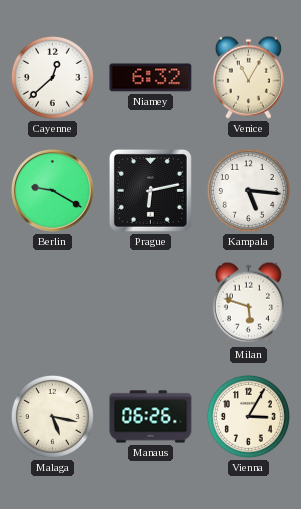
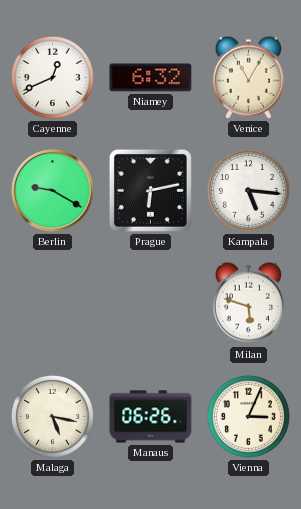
Cayenne: 12:38 -> 12:41 (52, 77)
Vienna: 3:05 -> 3:04 (248, 416)
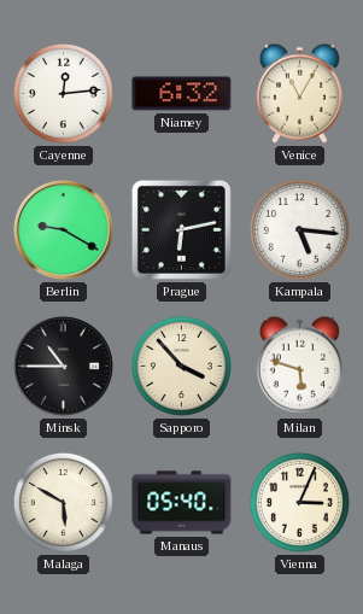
Cayenne: 12:41 -> 12:14 (63, 93)
Minsk: none -> 10:45 (64, 367)
Sapporo: none -> 3:53 (181, 366)
Malaga: 5:17 -> 5:50 (63, 502)
Manaus: 06:26 -> 05:40 (182, 503)
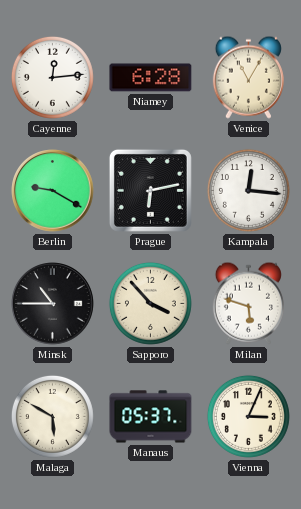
Niamey: 6:32 -> 6:28 (151, 78)
Kampala: 5:16 -> 12:16 (248, 190)
Manaus: 05:40 -> 05:37 (151, 417)
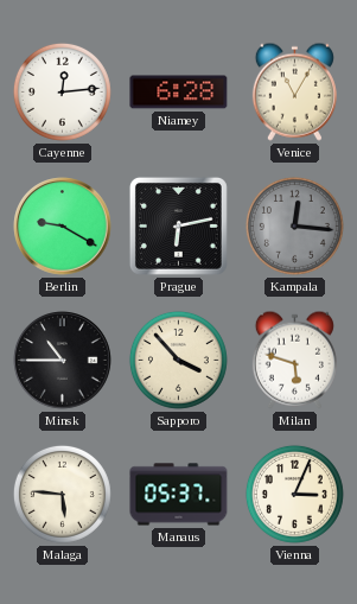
Kampala dial: white -> grey (294, 225)
Malaga: 5:50 -> 5:46 (62, 494)
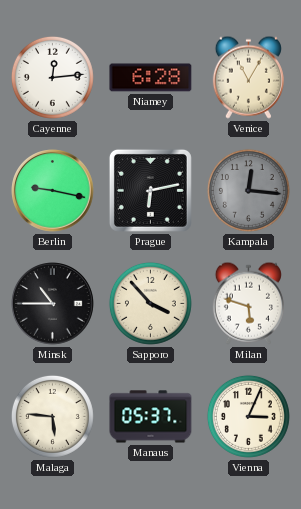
Berlin: 9:20 -> 9:17 (53, 191)
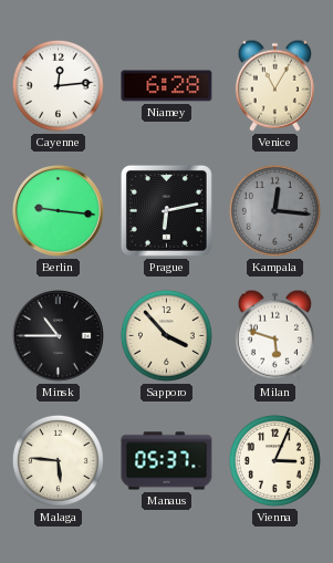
Berlin: 9:17 -> 9:16 (59, 211)
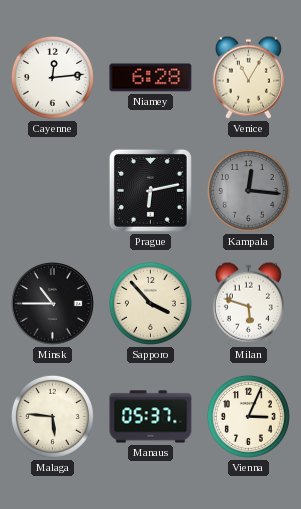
Berlin: 9:16 -> none (59, 211)
